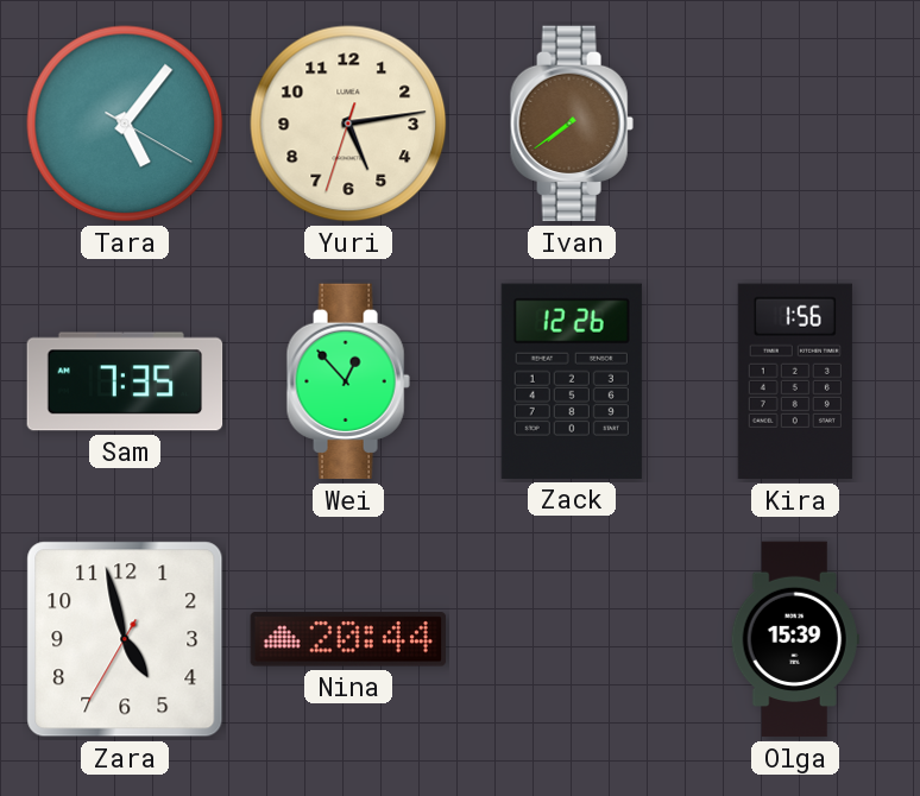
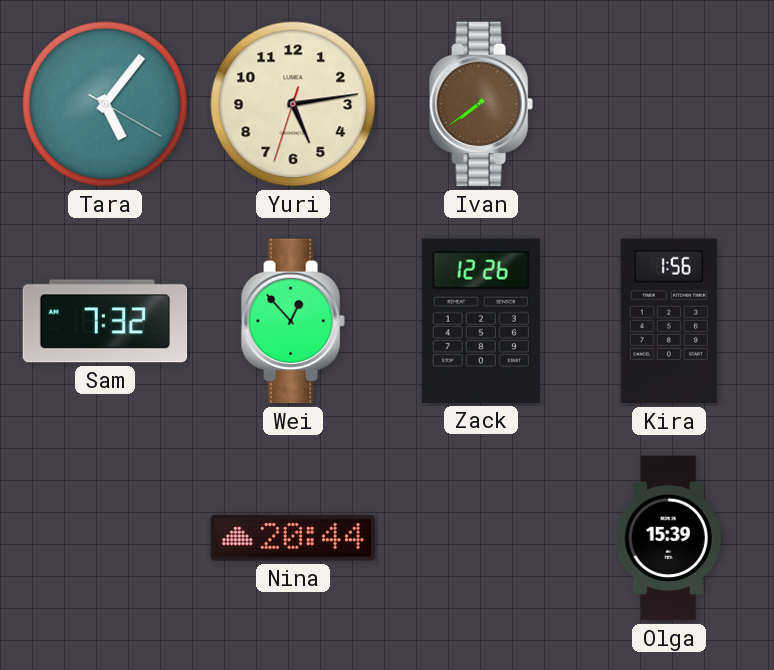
Sam: 7:35 -> 7:32 (105, 321)
Zara: 4:57 -> none (125, 639)
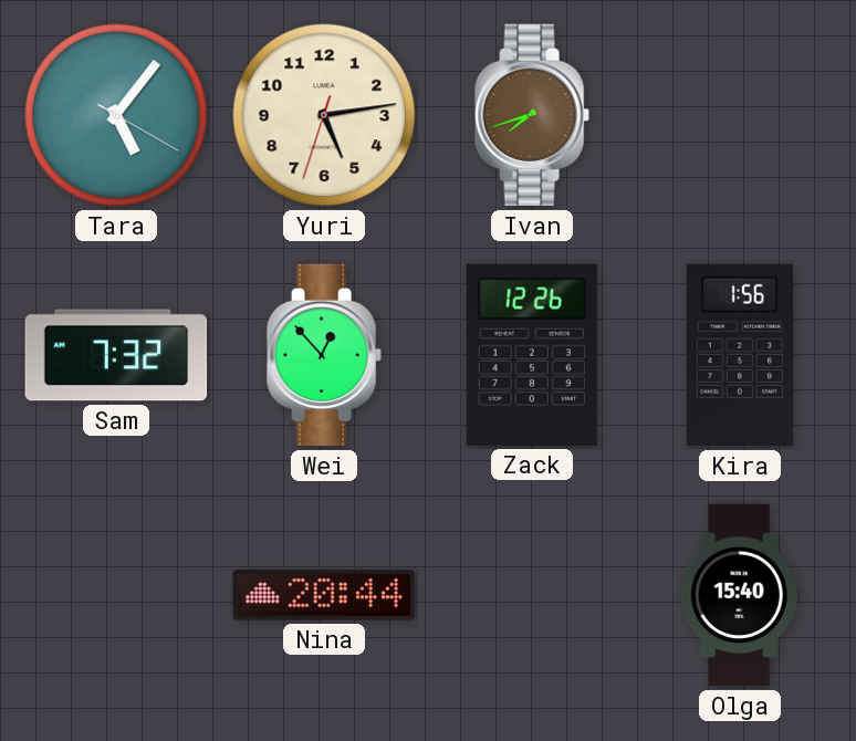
Ivan: 7:39 -> 7:42 (532, 115)
Olga: 15:39 -> 15:40 (740, 595)
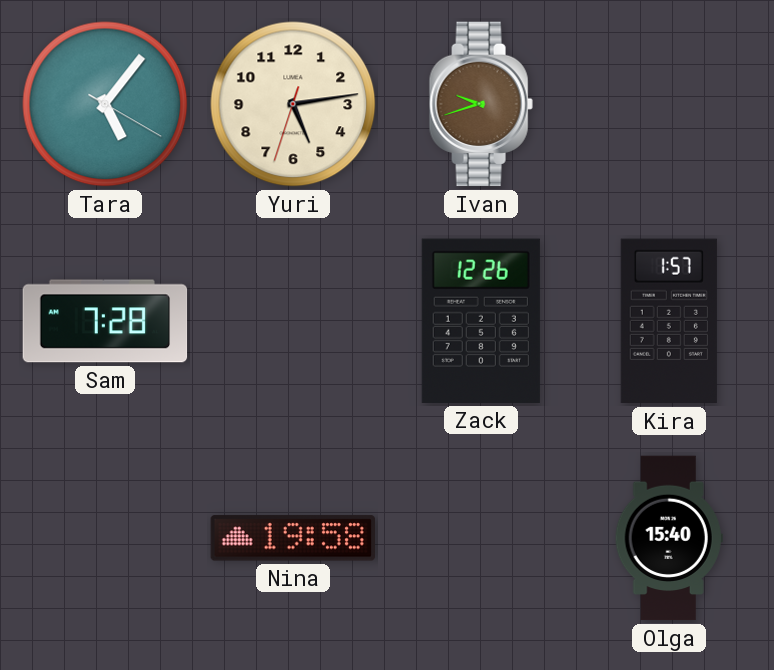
Ivan: 7:42 -> 9:42 (481, 104)
Sam: 7:32 -> 7:28 (105, 321)
Wei: 12:53 -> none (324, 355)
Kira: 1:56 -> 1:57 (669, 321)
Nina: 20:44 -> 19:58 (292, 538)
